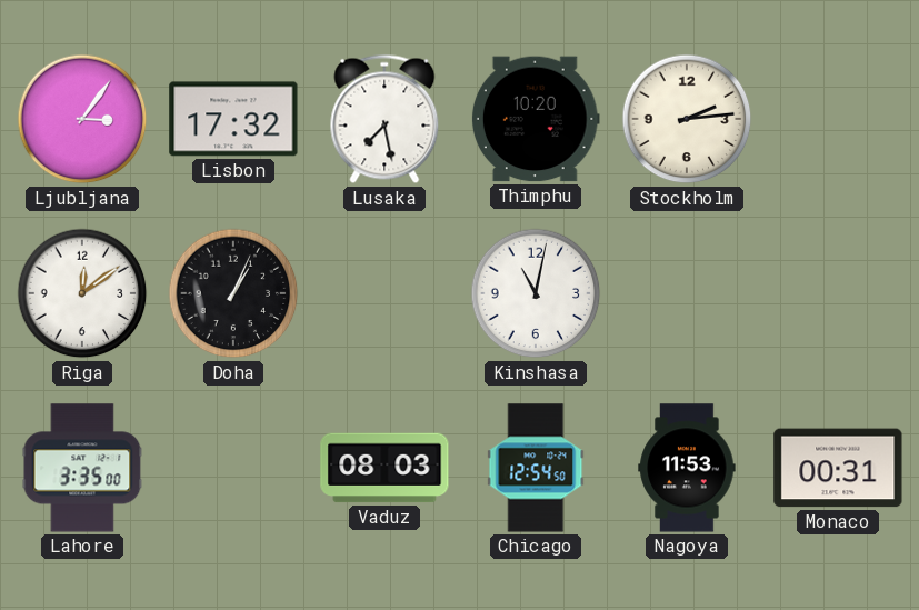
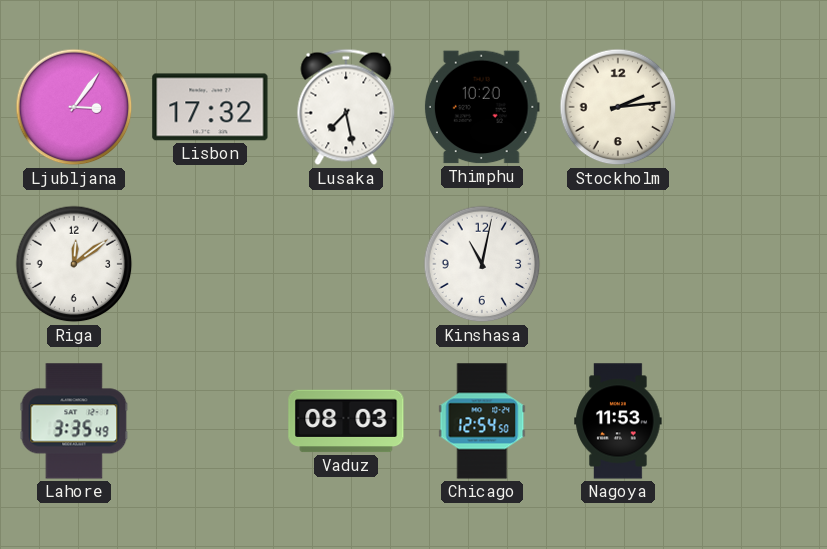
Doha: 1:04 -> none (233, 293)
Lahore: 3:35:00 -> 3:35:49 (74, 421)
Monaco: 00:31 -> none (838, 468)
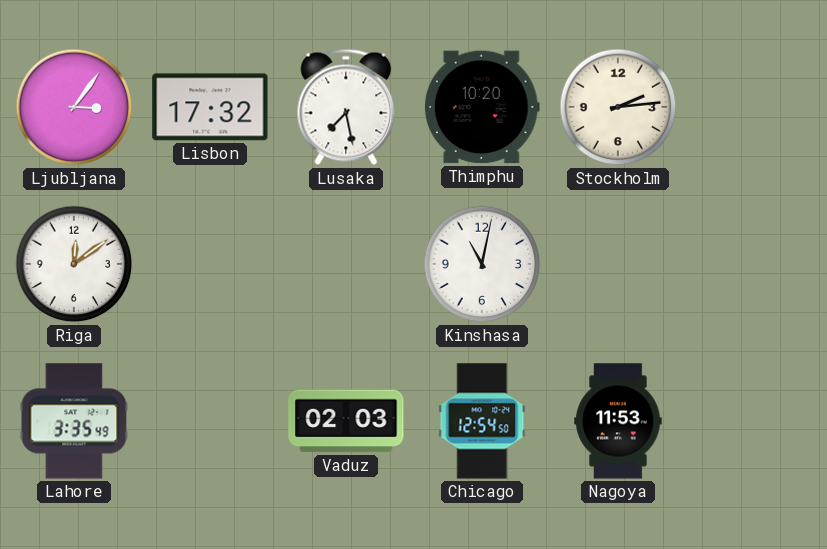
Vaduz: 08:03 -> 02:03 (346, 421)
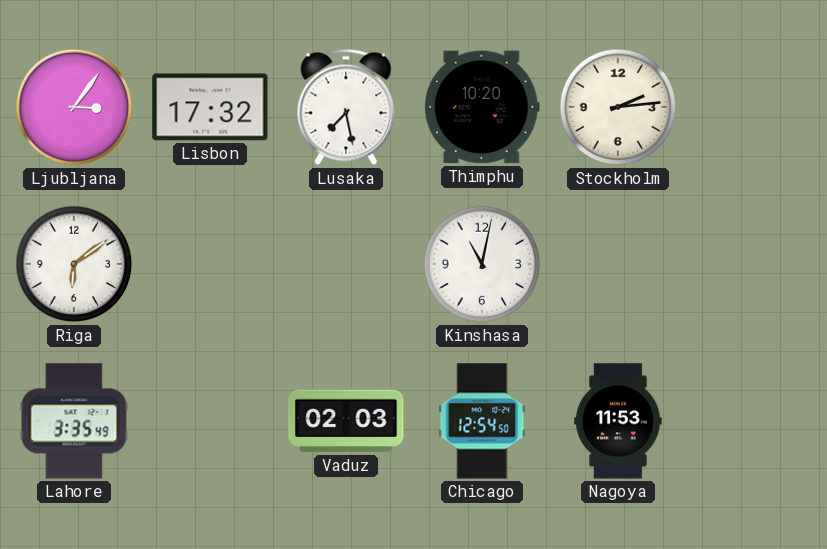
Riga: 12:09 -> 6:09 (74, 264)
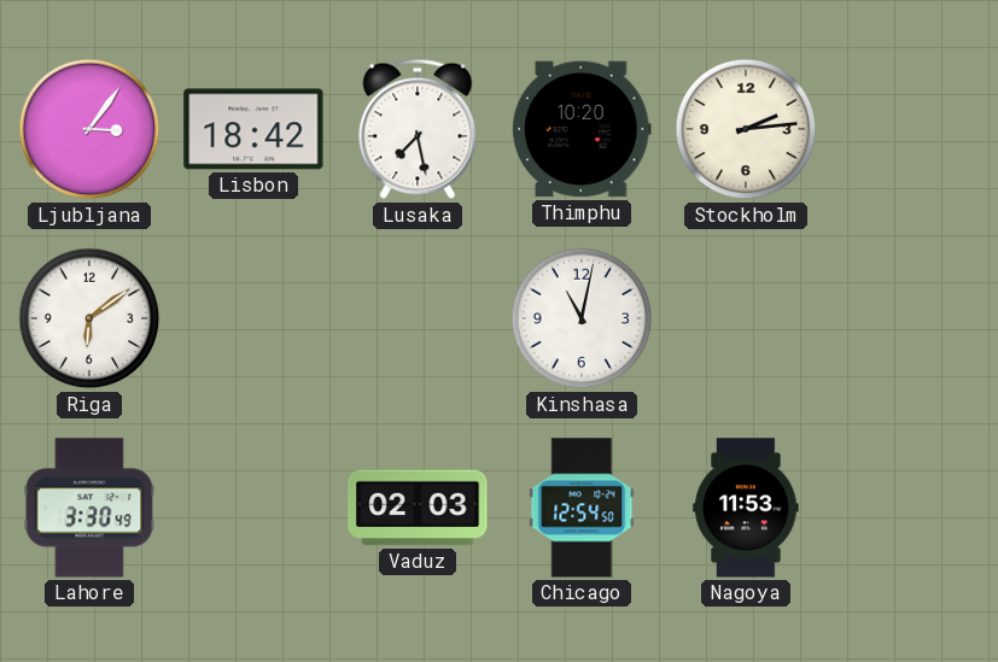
Lisbon: 17:32 -> 18:42 (253, 129)
Lahore: 3:35 -> 3:30 (89, 508)
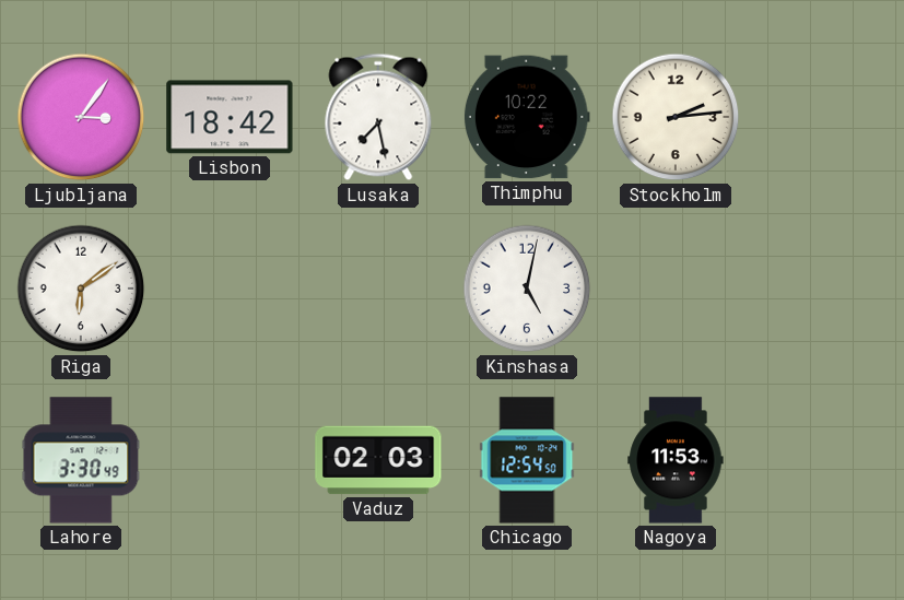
Thimphu: 10:20 -> 10:22 (527, 117)
Kinshasa: 11:02 -> 5:02 (527, 289)
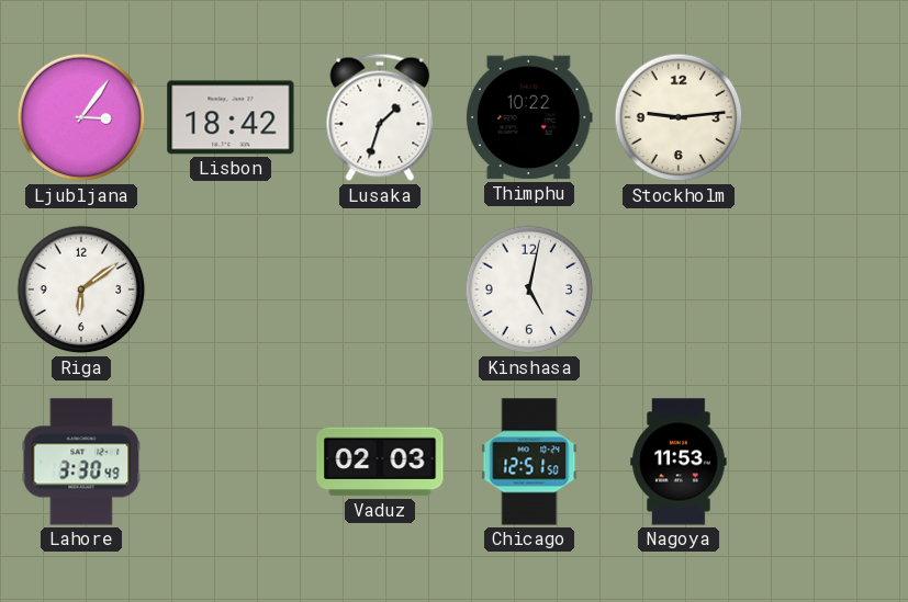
Lusaka: 7:28 -> 1:33 (380, 117)
Stockholm: 2:14 -> 9:14 (679, 117)
Chicago: 12:54 -> 12:51 (529, 462)
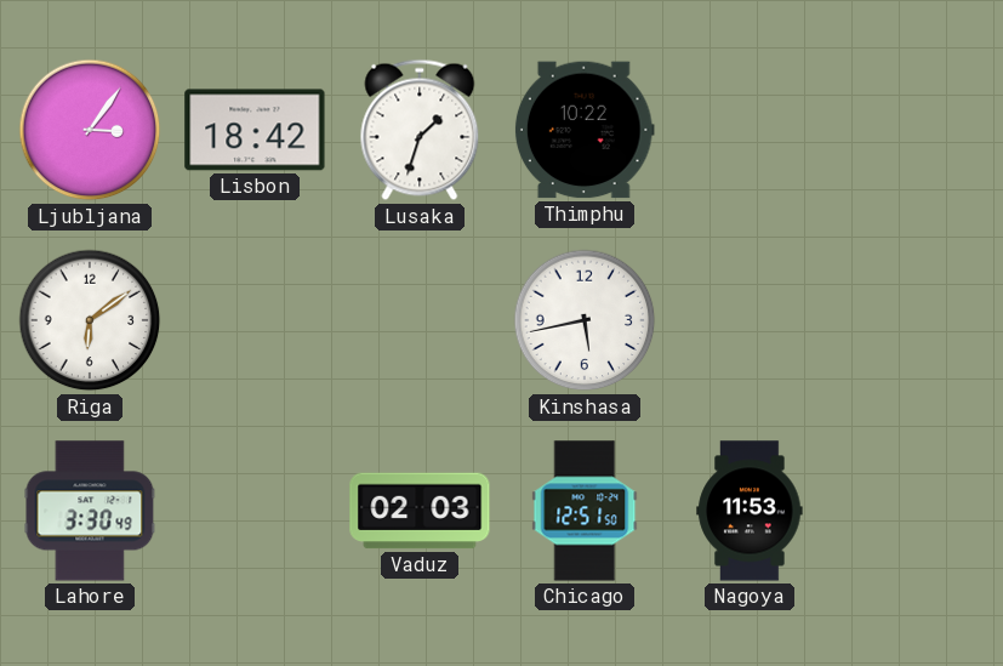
Stockholm: 9:14 -> none (679, 117)
Kinshasa: 5:02 -> 5:43 (585, 320)
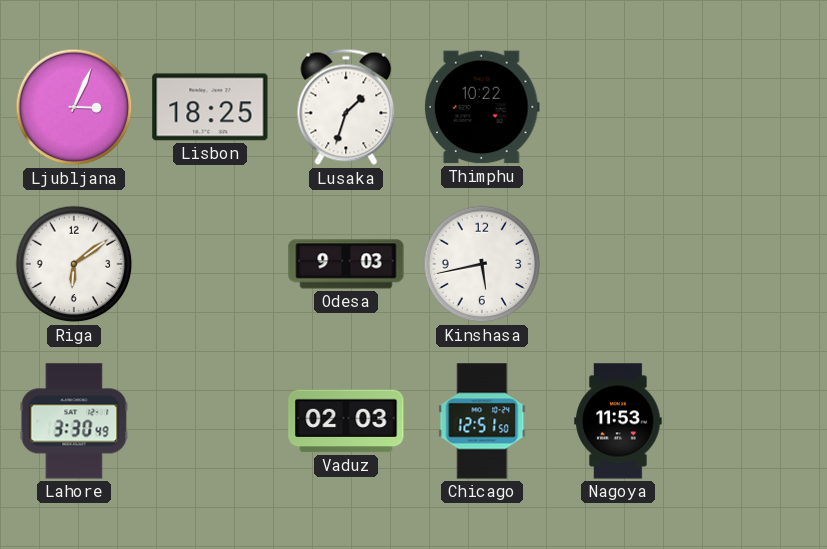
Ljubljana: 3:06 -> 3:04 (74, 107)
Lisbon: 18:42 -> 18:25 (210, 107)
Odesa: none -> 9:03 (346, 264)
